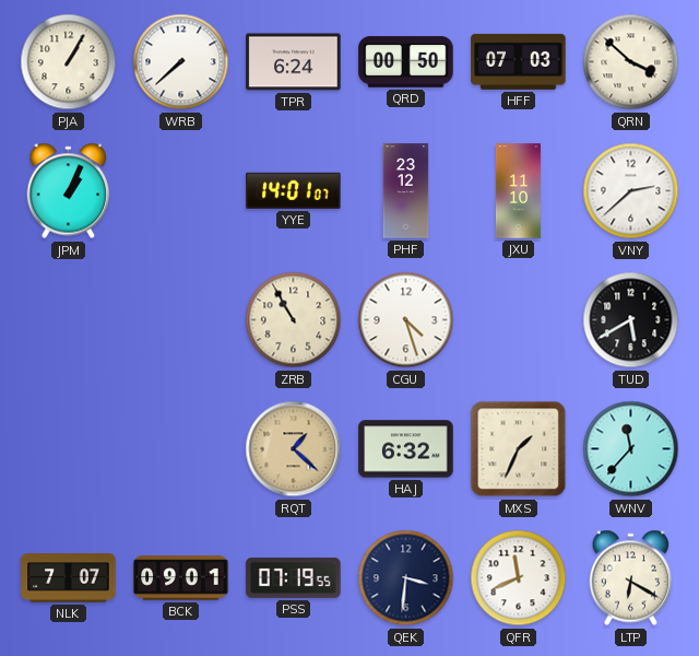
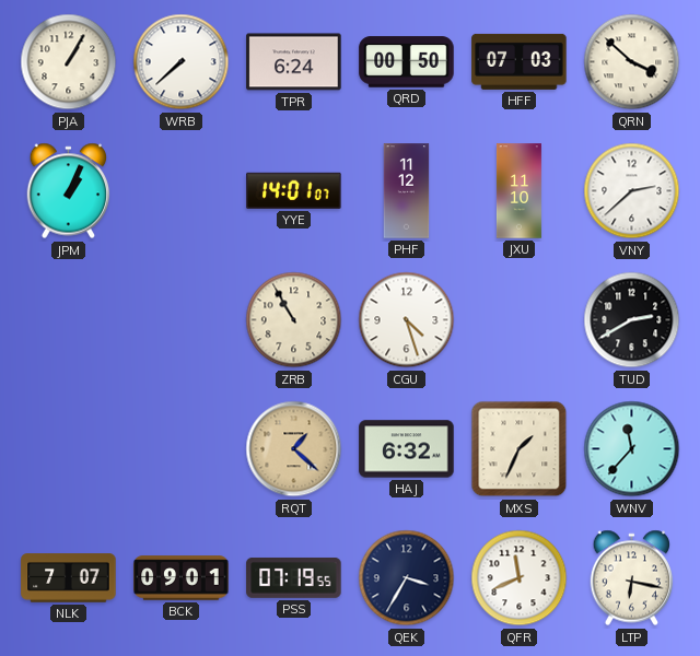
PHF: 23:12 -> 11:12 (407, 191)
TUD: 5:40 -> 2:40 (632, 320)
QEK: 3:31 -> 3:35 (407, 578)
LTP: 6:20 -> 6:17 (632, 578)
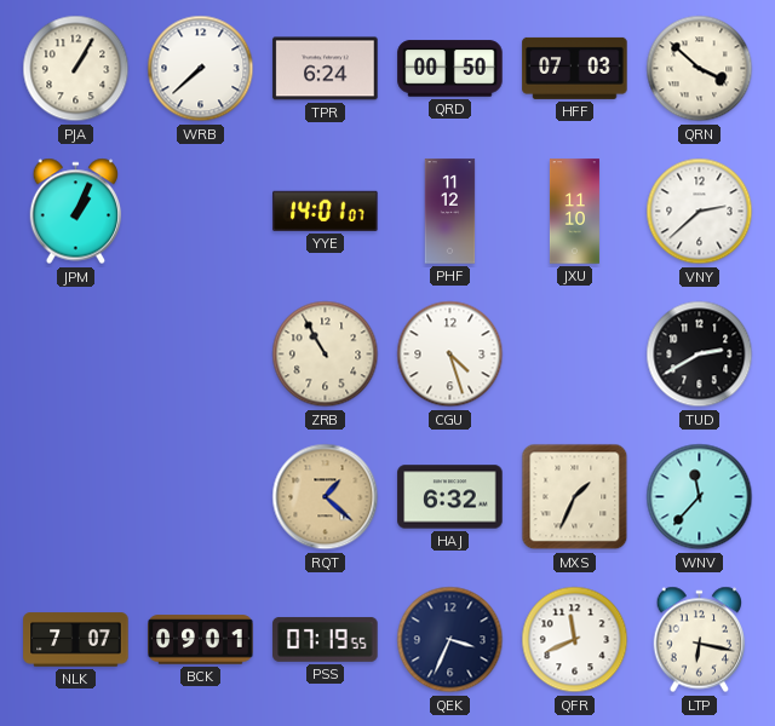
QEK: 3:35 -> 3:34 (450, 640)
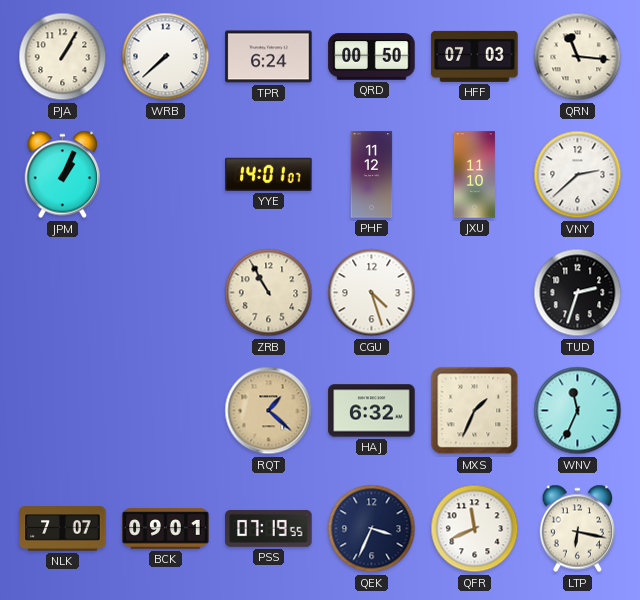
QRN: 3:52 -> 11:16 (578, 57)
TUD: 2:40 -> 2:33 (578, 293)
WNV: 11:37 -> 11:34 (578, 411)
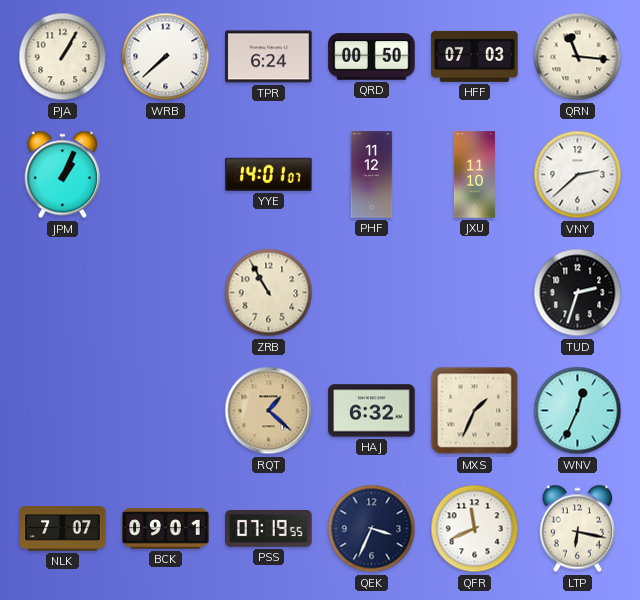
CGU: 4:27 -> none (372, 293)
WNV: 11:34 -> 12:34 (578, 411)
